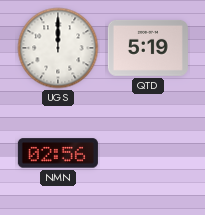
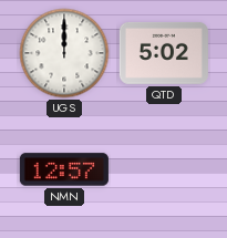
QTD: 5:19 -> 5:02 (164, 53)
NMN: 02:56 -> 12:57 (64, 169)
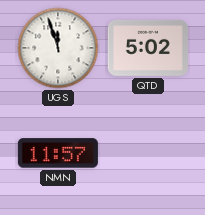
UGS: 12:00 -> 11:57 (58, 48)
NMN: 12:57 -> 11:57 (58, 153)
